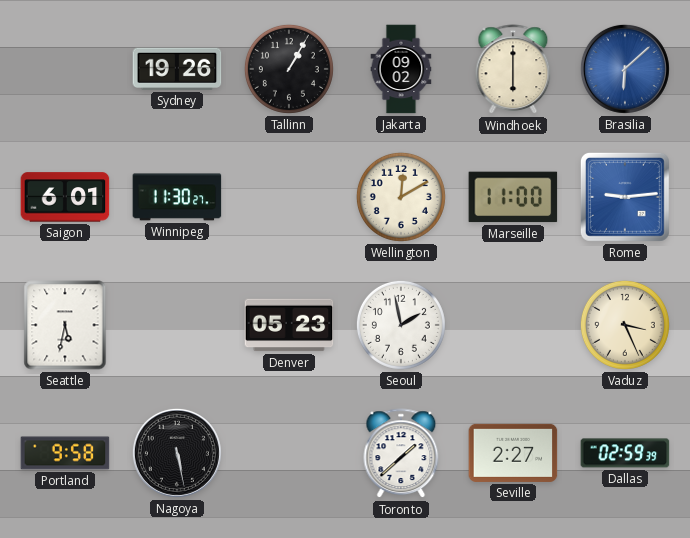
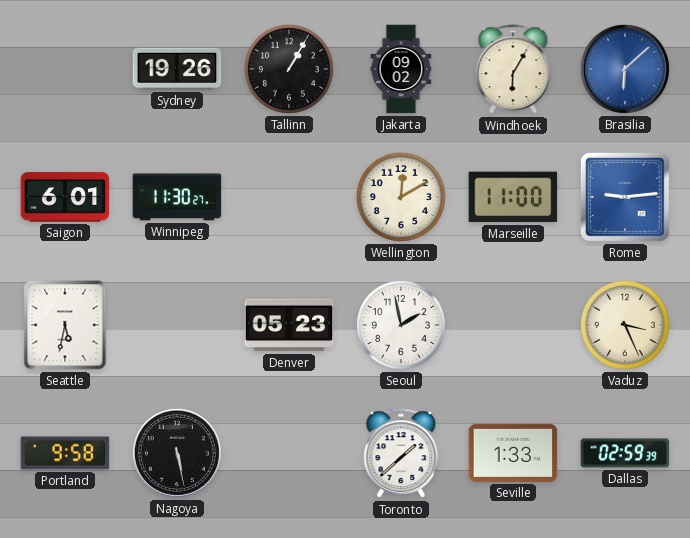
Windhoek: 6:00 -> 6:05 (513, 70)
Seville: 2:27 -> 1:33 (513, 453)
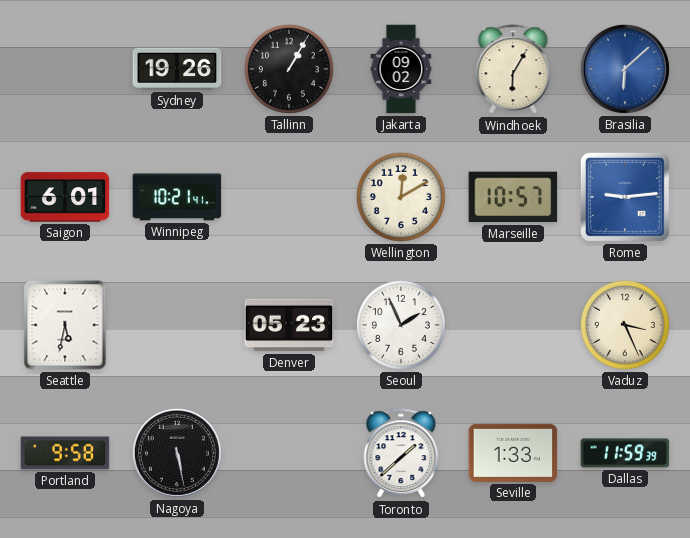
Winnipeg: 11:30 -> 10:21 (177, 197)
Marseille: 11:00 -> 10:57 (513, 197)
Seoul: 1:58 -> 1:56 (401, 325)
Dallas: 02:59 -> 11:59 (625, 453)
